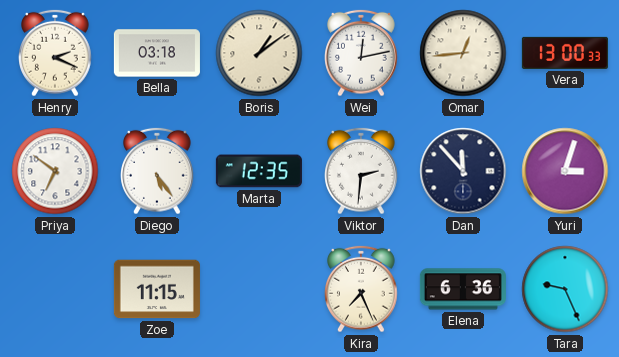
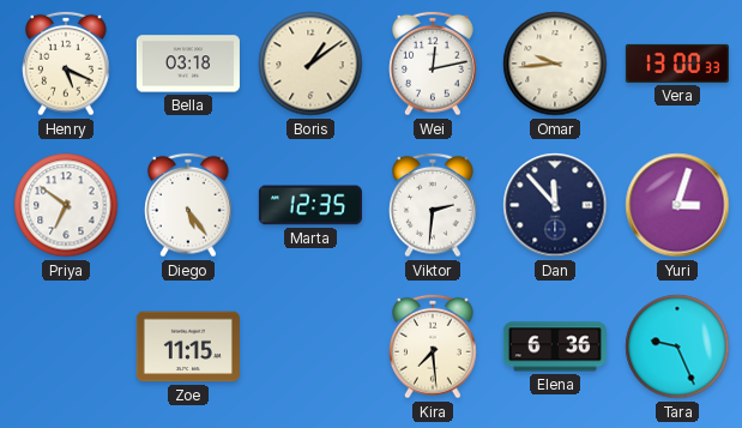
Henry: 2:19 -> 5:19 (66, 64)
Omar: 12:44 -> 9:44 (555, 64)
Kira: 7:26 -> 7:29 (433, 346)
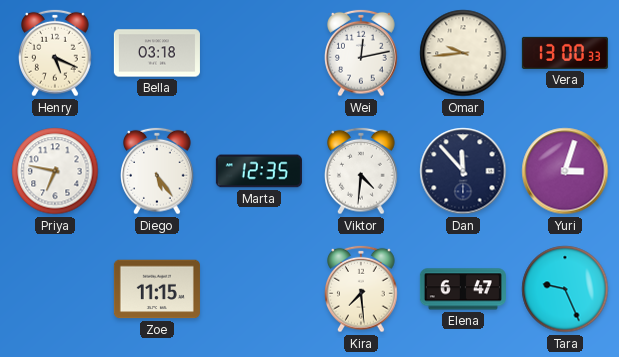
Boris: 1:09 -> none (310, 64)
Priya: 6:51 -> 6:47 (55, 171)
Viktor: 2:31 -> 4:31 (361, 171)
Elena: 6:36 -> 6:47 (463, 289)
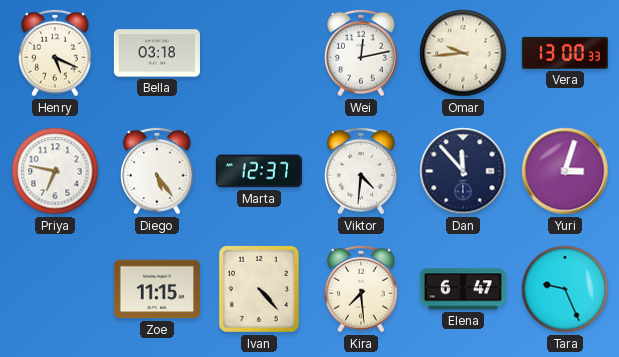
Marta: 12:35 -> 12:37 (259, 171)
Ivan: none -> 4:23 (259, 289)
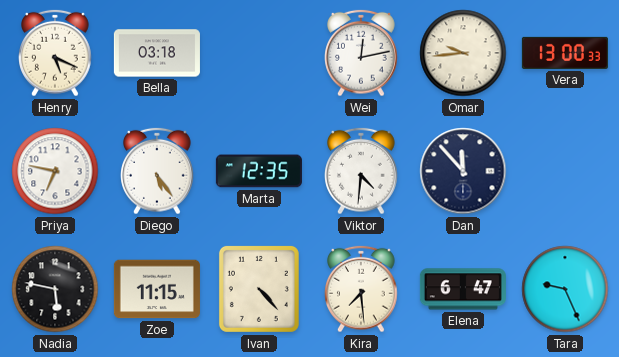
Marta: 12:37 -> 12:35 (259, 171)
Yuri: 3:03 -> none (565, 171)
Nadia: none -> 5:47 (55, 289)
